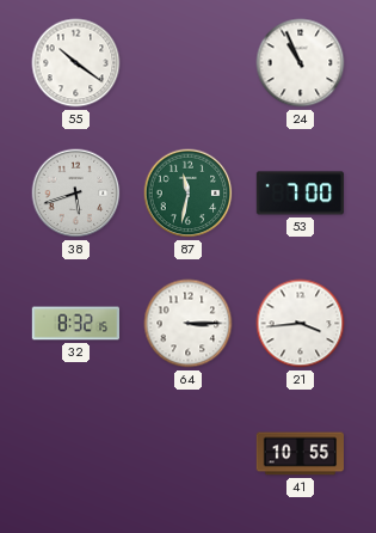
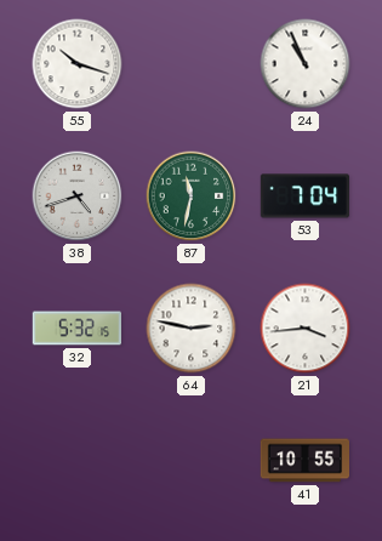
55: 10:21 -> 10:18 (78, 64)
38: 5:42 -> 4:42 (78, 197)
53: 7:00 -> 7:04 (304, 197)
32: 8:32 -> 5:32 (78, 329)
64: 3:15 -> 2:47 (192, 329)
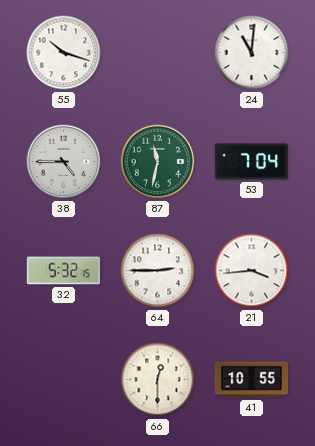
24: 10:56 -> 11:01 (252, 53)
38: 4:42 -> 4:45 (64, 162)
64: 2:47 -> 2:45 (158, 271)
66: none -> 12:30 (158, 380)
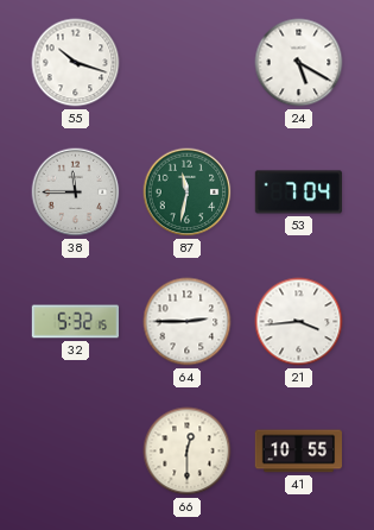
24: 11:01 -> 5:20 (299, 63)
38: 4:45 -> 11:45 (76, 193)
